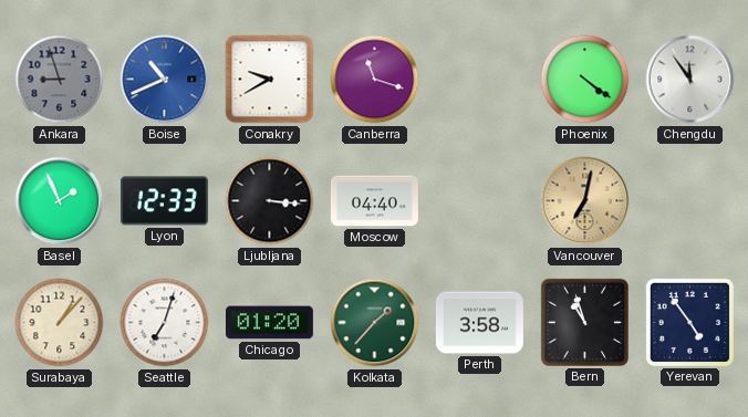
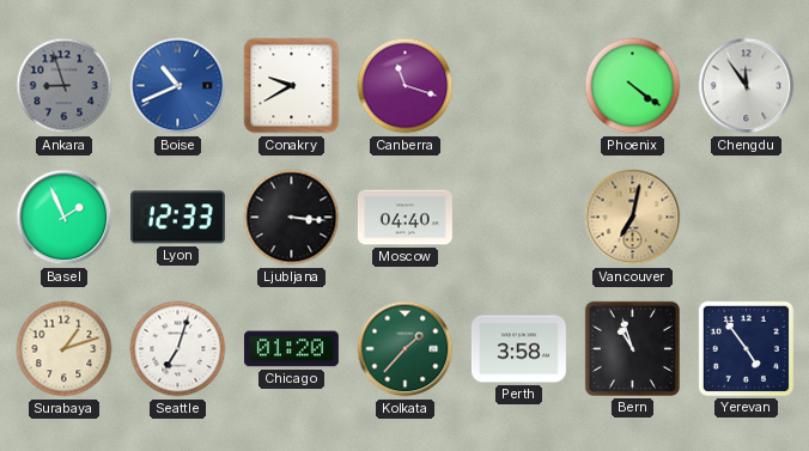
Surabaya: 1:07 -> 1:12 (65, 349)
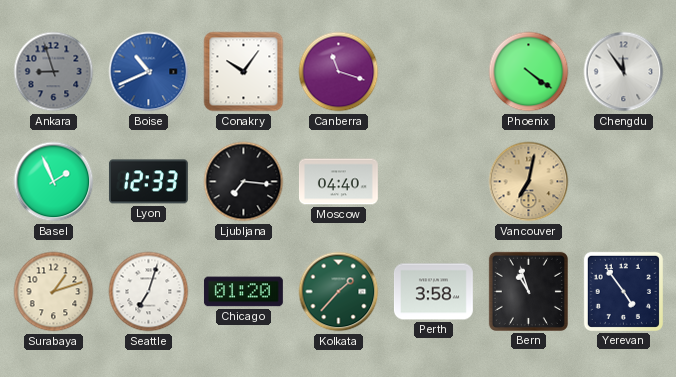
Conakry: 9:40 -> 10:06 (244, 72)
Ljubljana: 3:16 -> 7:16 (244, 182)
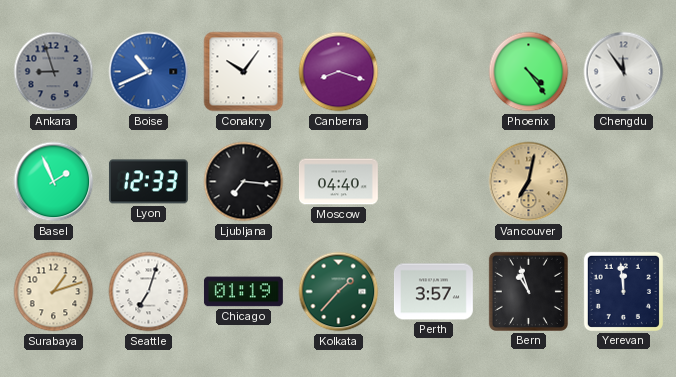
Canberra: 11:18 -> 8:18 (339, 72)
Phoenix: 4:21 -> 4:24 (529, 72)
Chicago: 01:20 -> 01:19 (243, 292)
Perth: 3:58 -> 3:57 (433, 292)
Yerevan: 4:54 -> 11:59 (623, 291)
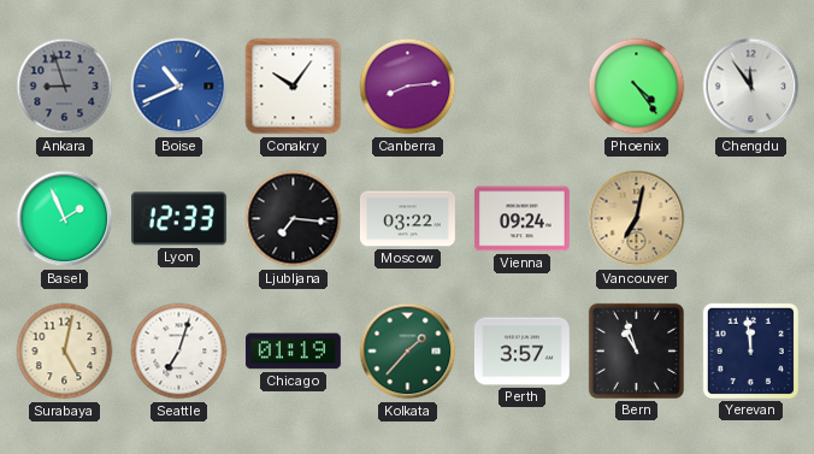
Canberra: 8:18 -> 8:14 (408, 87)
Moscow: 04:40 -> 03:22 (407, 219)
Vienna: none -> 09:24 (521, 219)
Surabaya: 1:12 -> 5:02 (65, 352)
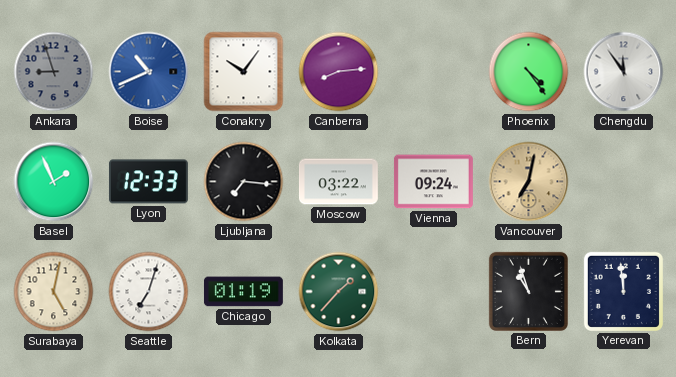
Perth: 3:57 -> none (521, 352)
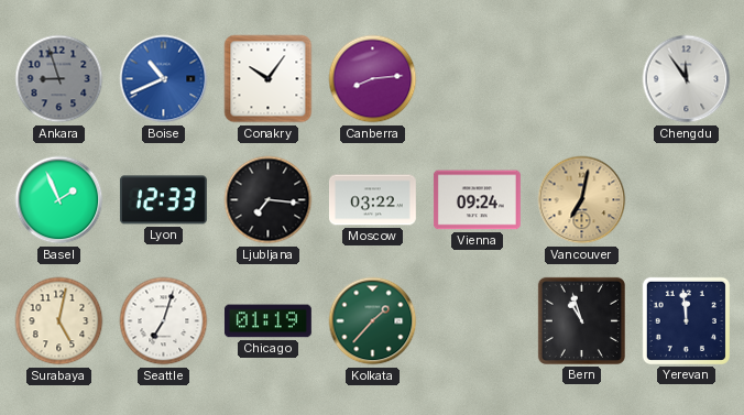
Phoenix: 4:24 -> none (529, 72)
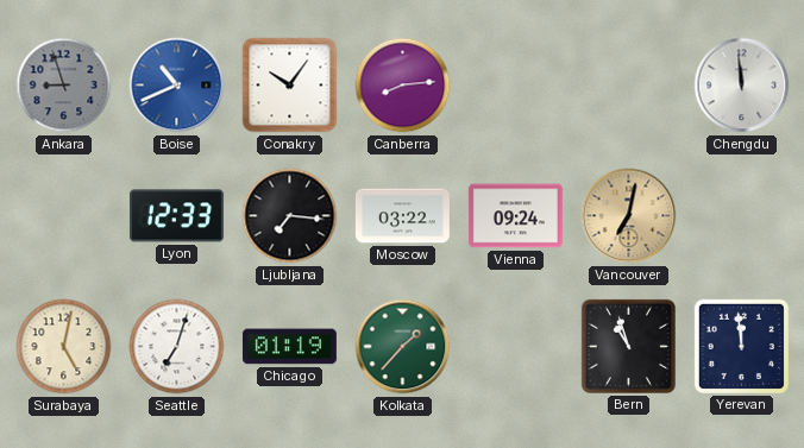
Chengdu: 11:54 -> 11:59 (742, 86)
Basel: 1:56 -> none (59, 200)
